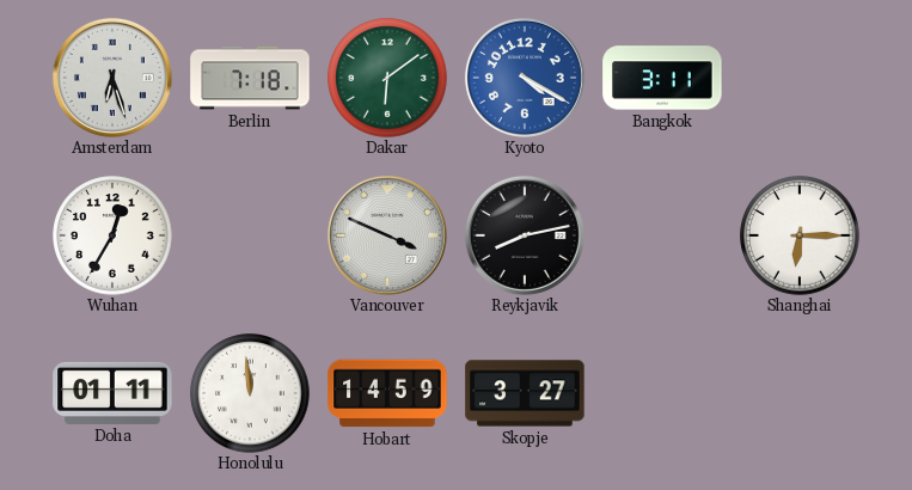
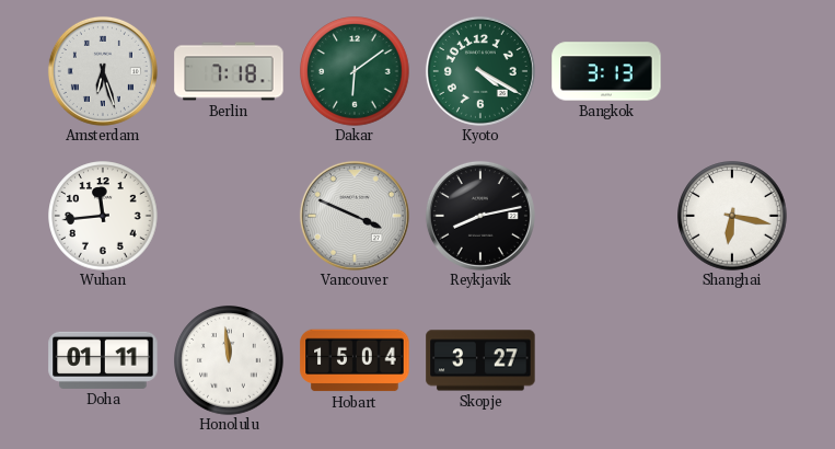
Kyoto dial: blue -> green (480, 71)
Bangkok: 3:11 -> 3:13 (606, 71)
Wuhan: 12:35 -> 11:44 (103, 216)
Shanghai: 6:15 -> 6:17 (732, 216)
Hobart: 14:59 -> 15:04 (355, 360)
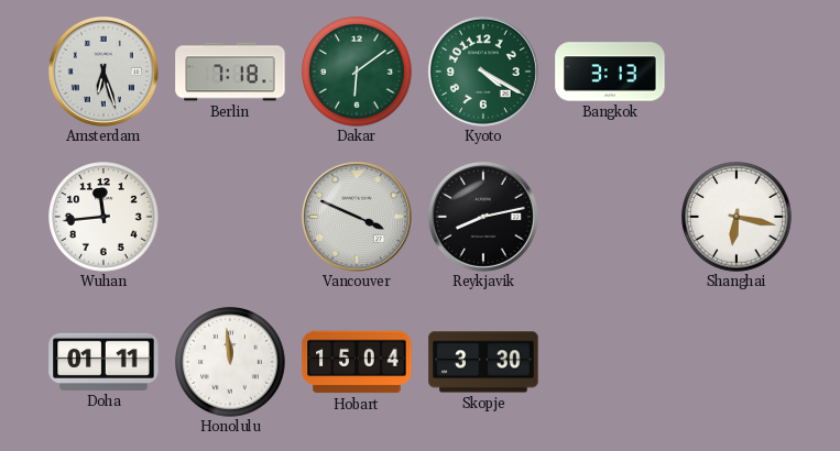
Skopje: 3:27 -> 3:30 (483, 362)
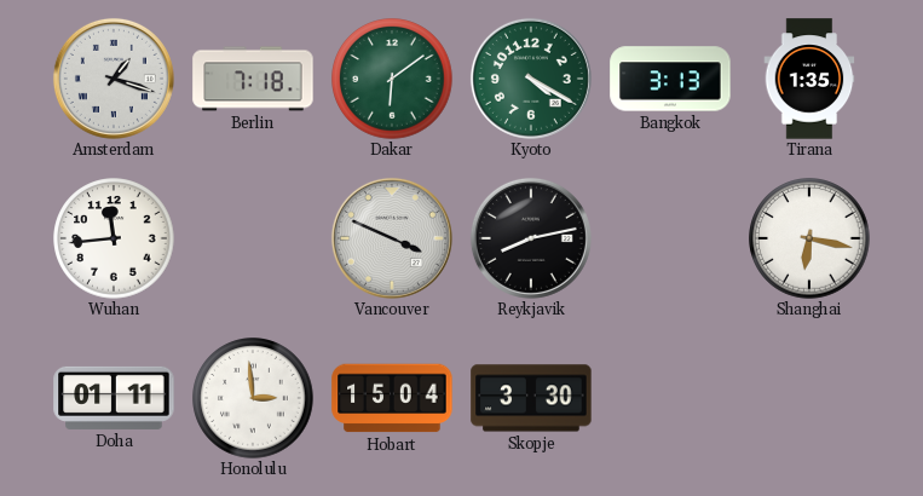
Amsterdam: 6:27 -> 1:18 (114, 79)
Tirana: none -> 1:35 (809, 79)
Honolulu: 11:59 -> 2:59 (253, 398)
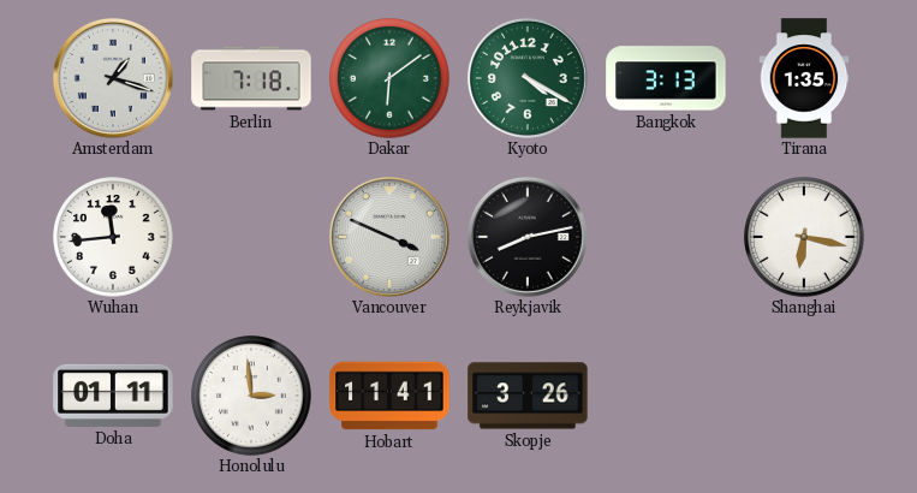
Hobart: 15:04 -> 11:41 (389, 396)
Skopje: 3:30 -> 3:26 (528, 396)
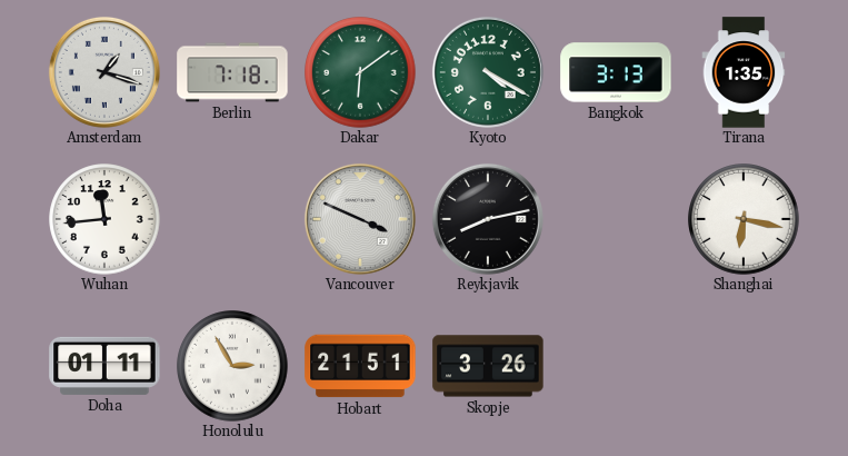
Honolulu: 2:59 -> 2:55 (232, 366)
Hobart: 11:41 -> 21:51 (360, 366)
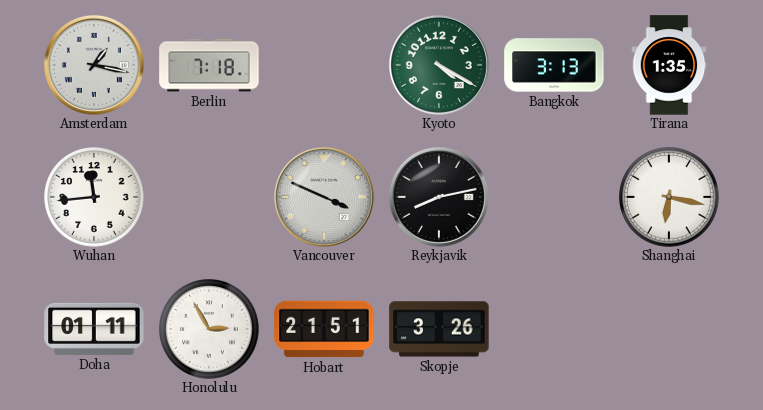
Amsterdam: 1:18 -> 1:17 (94, 65)
Dakar: 6:09 -> none (360, 72)
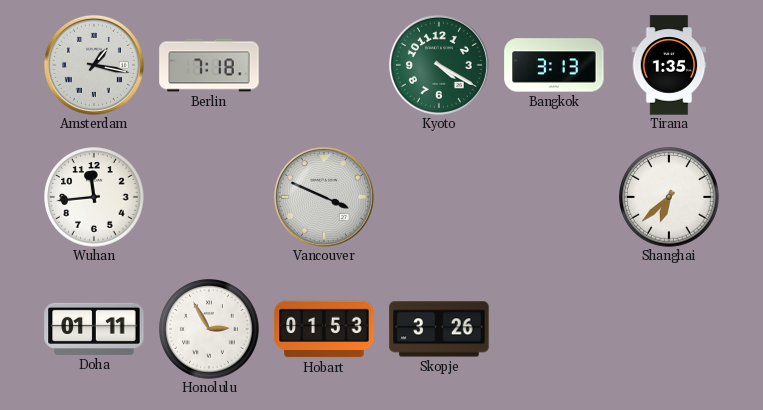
Reykjavik: 8:13 -> none (439, 197)
Shanghai: 6:17 -> 6:38 (669, 197)
Hobart: 21:51 -> 01:53 (324, 329)
